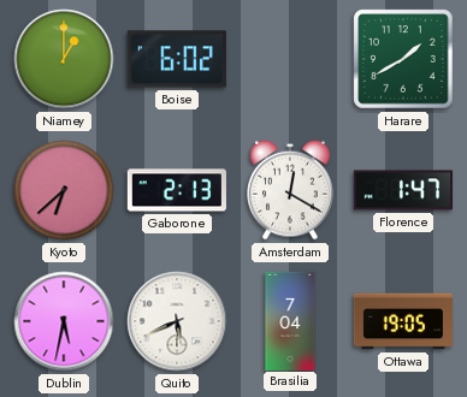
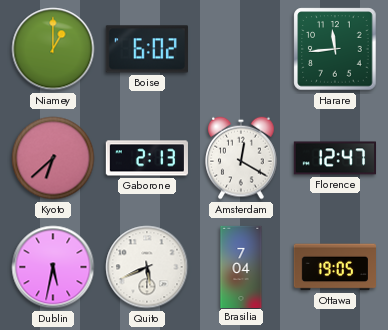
Harare: 1:40 -> 11:44 (335, 49)
Florence: 1:47 -> 12:47 (334, 158)
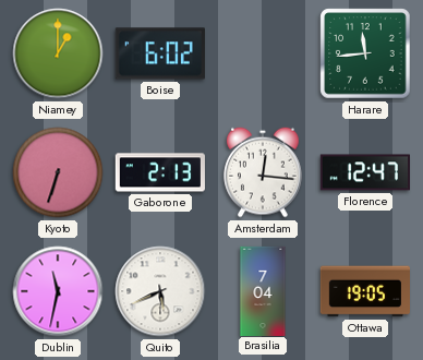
Kyoto: 6:38 -> 6:33 (58, 172)
Amsterdam: 12:20 -> 12:16 (263, 172)
Dublin: 5:32 -> 11:32 (58, 291)
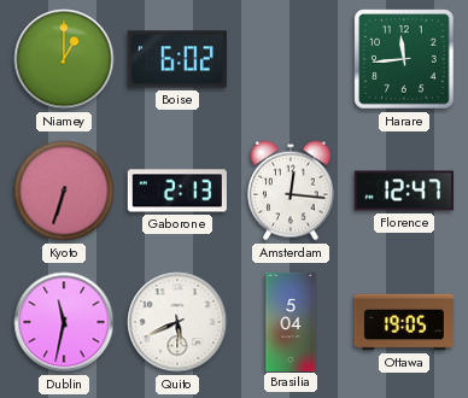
Brasilia: 7:04 -> 5:04 (291, 321)
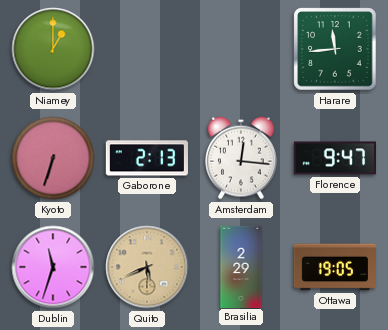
Boise: 6:02 -> none (177, 59)
Florence: 12:47 -> 9:47 (334, 158)
Dublin: 11:32 -> 11:33 (53, 267)
Quito dial: white -> champagne (147, 267)
Brasilia: 5:04 -> 2:29 (241, 266)
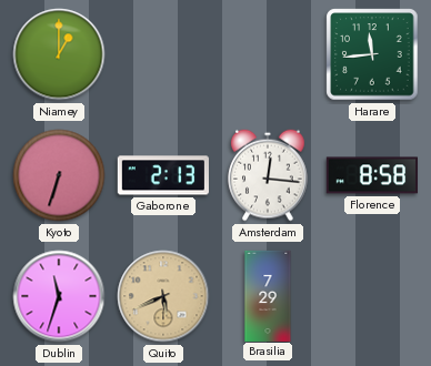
Florence: 9:47 -> 8:58 (371, 175)
Brasilia: 2:29 -> 7:29 (268, 295)
Ottawa: 19:05 -> none (334, 267)
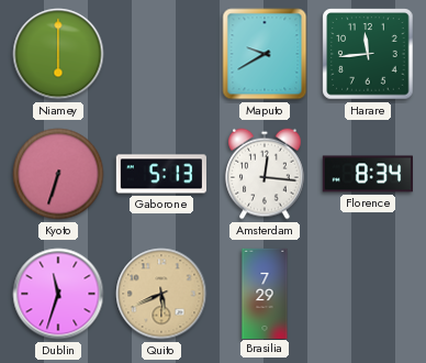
Niamey: 1:00 -> 6:00 (58, 54)
Maputo: none -> 9:40 (265, 54)
Gaborone: 2:13 -> 5:13 (161, 174)
Florence: 8:58 -> 8:34 (367, 174)
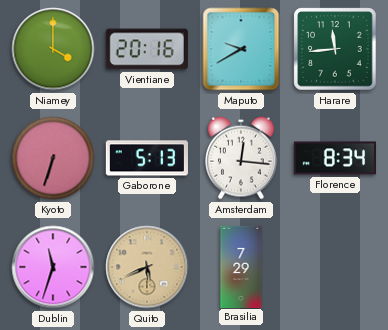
Niamey: 6:00 -> 4:00 (53, 49)
Vientiane: none -> 20:16 (147, 49)
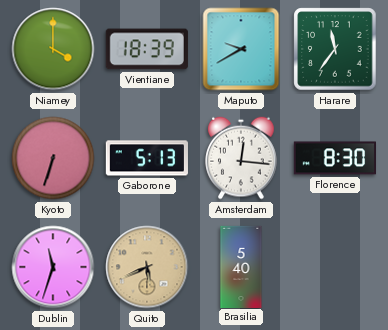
Vientiane: 20:16 -> 18:39 (147, 49)
Harare: 11:44 -> 11:36 (335, 49)
Florence: 8:34 -> 8:30 (334, 158)
Brasilia: 7:29 -> 5:40 (241, 266)
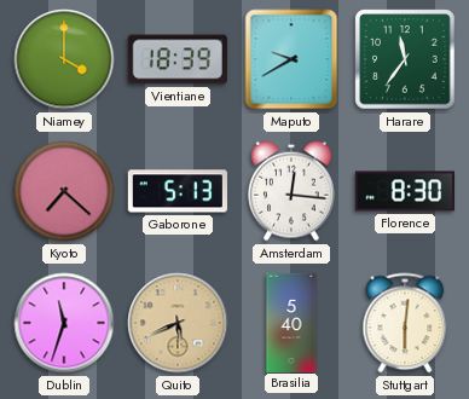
Kyoto: 6:33 -> 7:22 (64, 191)
Stuttgart: none -> 6:01 (405, 323)
